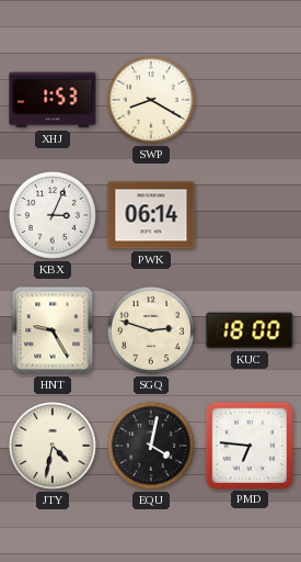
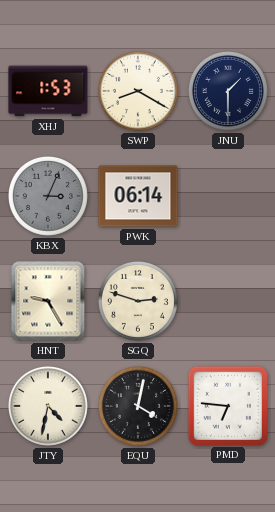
JNU: none -> 1:30 (228, 91)
KBX dial: white -> grey (48, 196)
KUC: 18:00 -> none (250, 330)
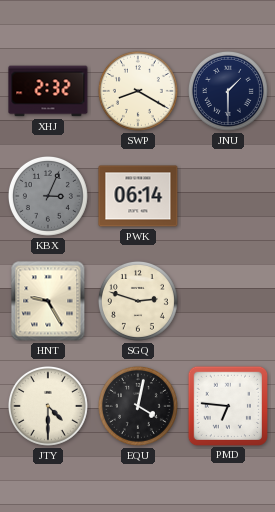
XHJ: 1:53 -> 2:32 (48, 91)
JTY: 4:32 -> 4:30 (48, 406)
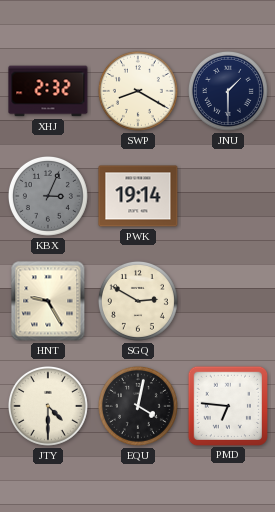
PWK: 06:14 -> 19:14 (138, 196)
SGQ: 2:48 -> 2:50 (138, 301)
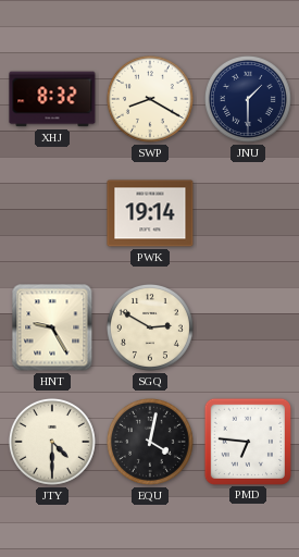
XHJ: 2:32 -> 8:32 (52, 99)
KBX: 3:04 -> none (48, 196)
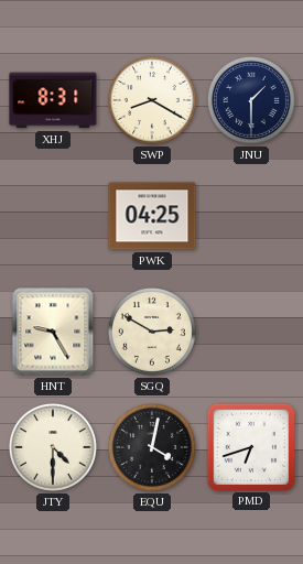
XHJ: 8:32 -> 8:31 (53, 100)
PWK: 19:14 -> 04:25 (152, 216)
PMD: 6:46 -> 6:42 (250, 446)
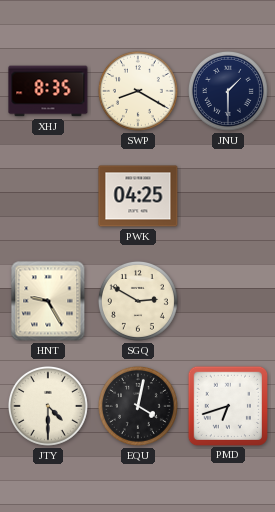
XHJ: 8:31 -> 8:35 (48, 91)
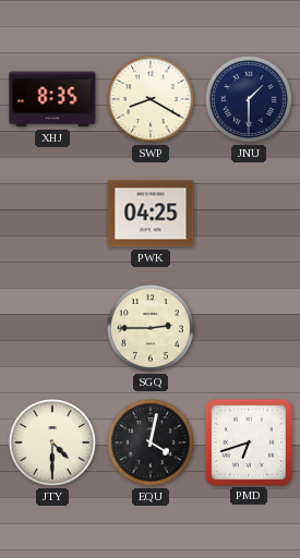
HNT: 9:25 -> none (48, 301)
SGQ: 2:50 -> 2:45 (151, 328)
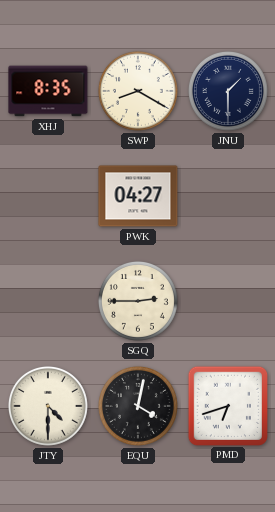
PWK: 04:25 -> 04:27 (138, 196)
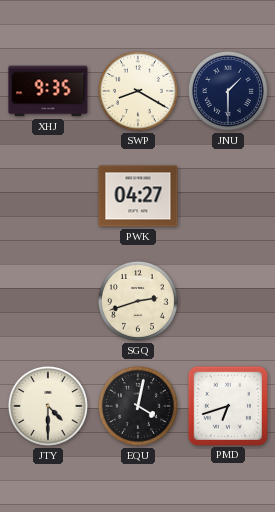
XHJ: 8:35 -> 9:35 (48, 91)
SGQ: 2:45 -> 2:42 (138, 301)
